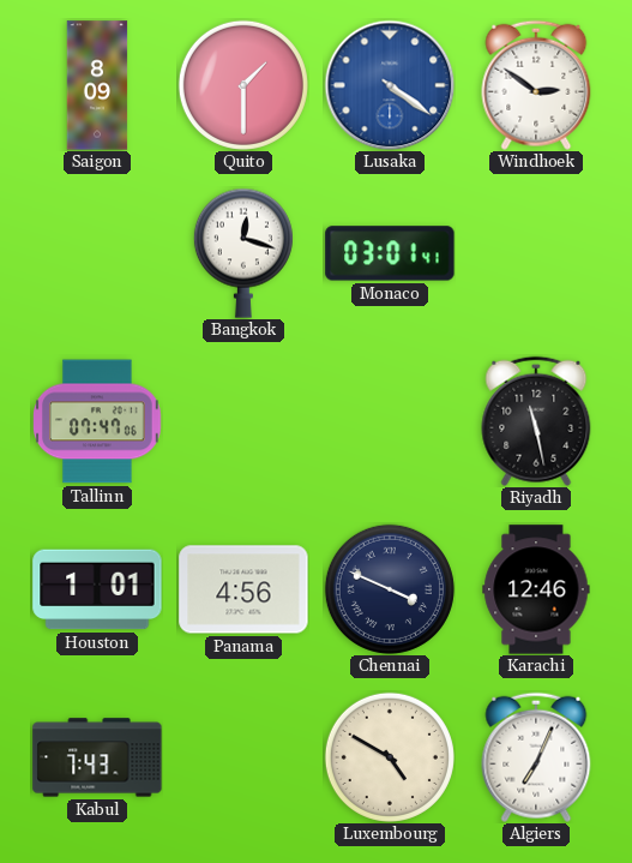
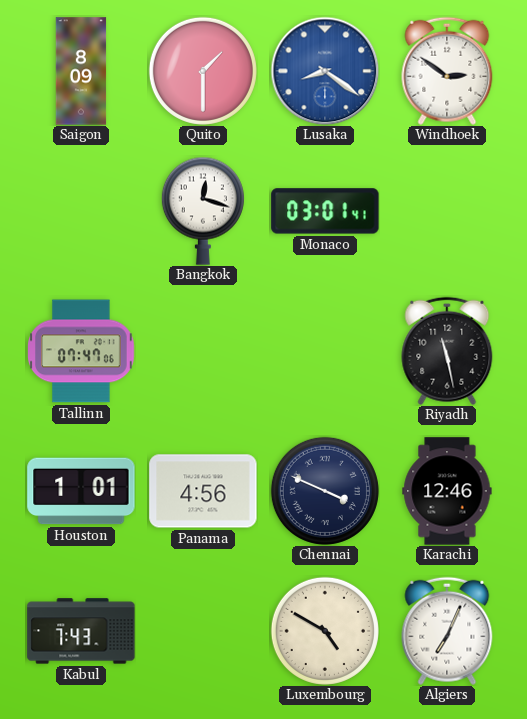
Lusaka: 4:21 -> 8:21 (325, 71)
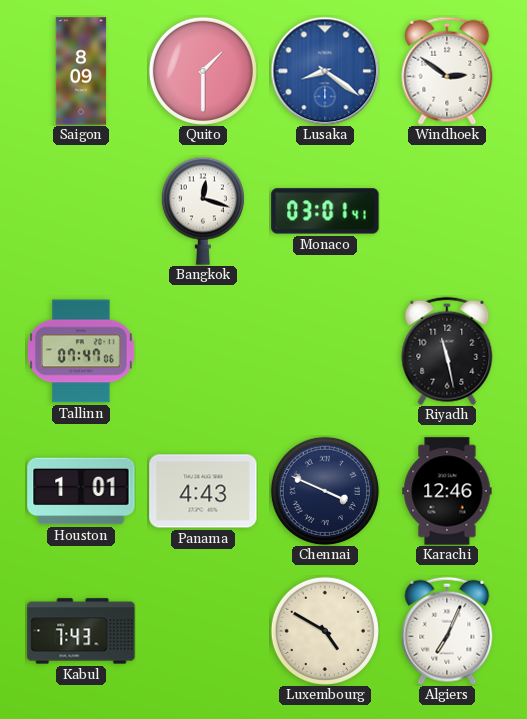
Panama: 4:56 -> 4:43 (203, 491)
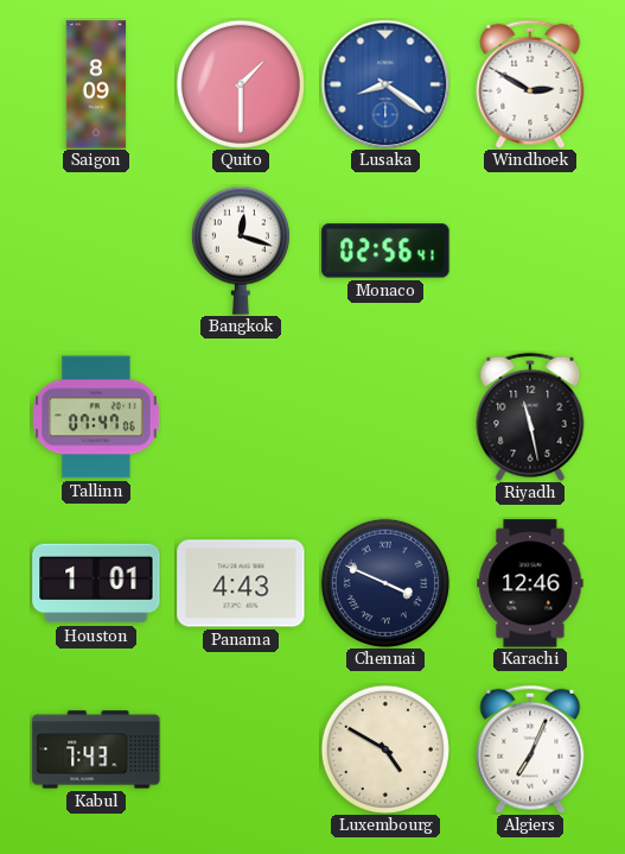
Windhoek: 2:51 -> 2:50 (530, 84)
Monaco: 03:01 -> 02:56 (385, 251)
